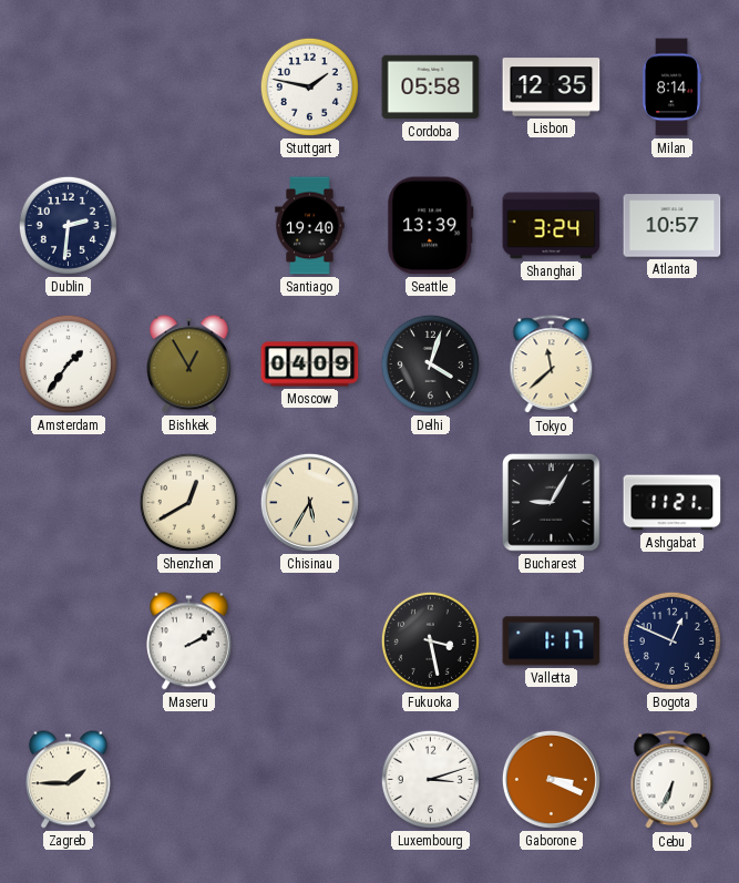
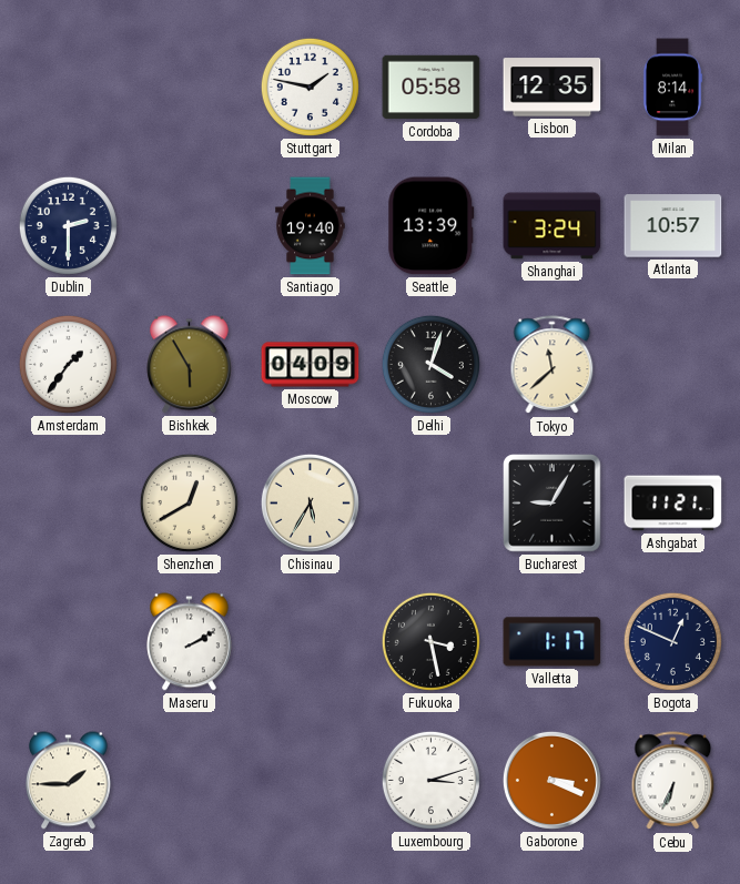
Dublin: 2:31 -> 2:30 (68, 225)
Bishkek: 12:55 -> 5:55 (190, 365)
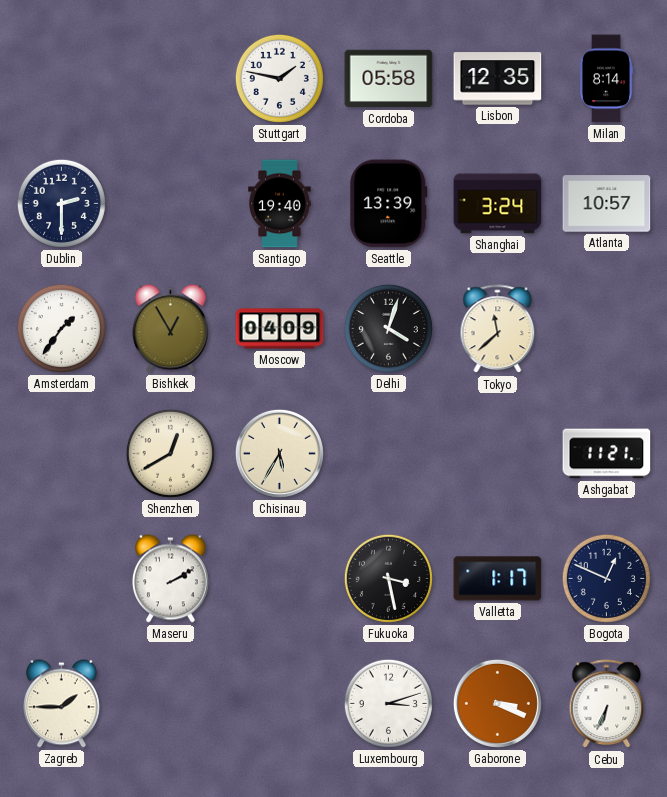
Bishkek: 5:55 -> 12:55 (171, 329)
Bucharest: 9:05 -> none (553, 504)
